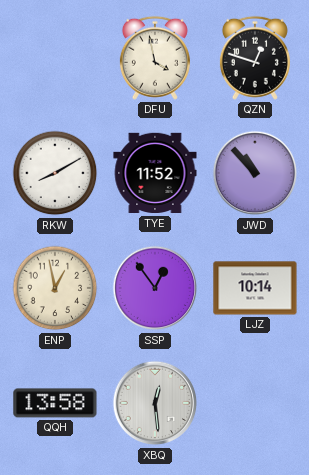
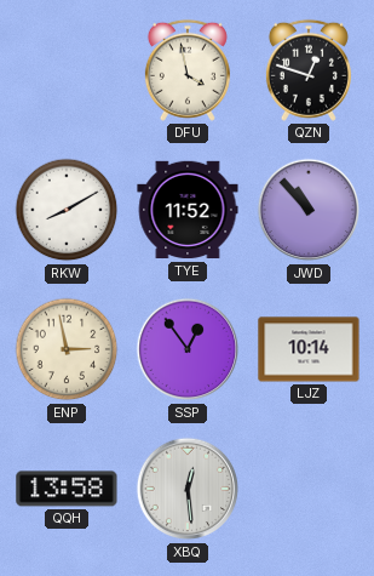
ENP: 12:58 -> 2:58 (67, 349)
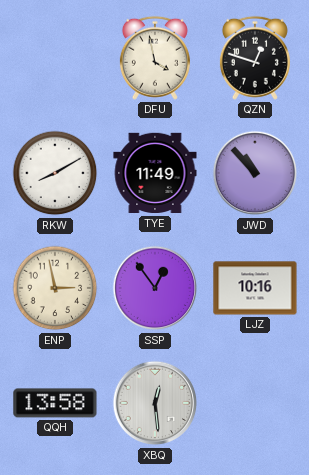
TYE: 11:52 -> 11:49 (155, 173)
LJZ: 10:14 -> 10:16 (255, 288)
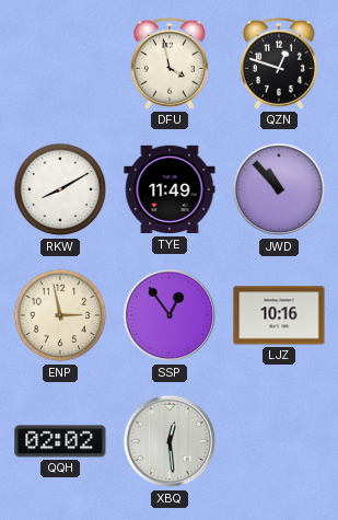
QQH: 13:58 -> 02:02 (60, 441)
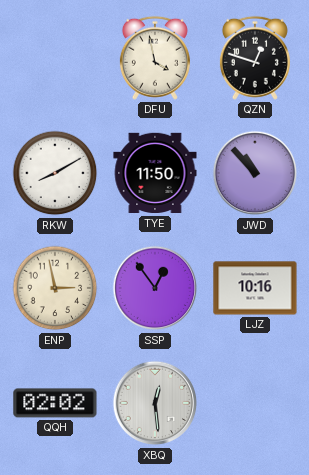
TYE: 11:49 -> 11:50 (155, 173)
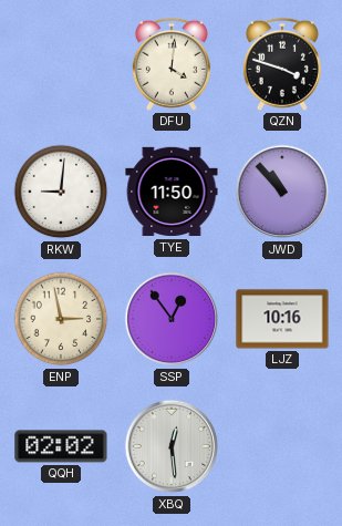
DFU: 3:58 -> 4:01 (172, 64)
QZN: 12:48 -> 3:48 (282, 64)
RKW: 8:10 -> 9:01 (61, 192)
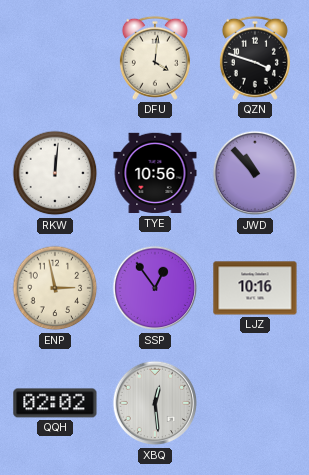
RKW: 9:01 -> 12:01 (55, 173)
TYE: 11:50 -> 10:56 (155, 173)
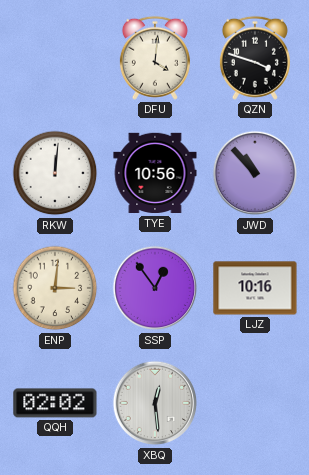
ENP: 2:58 -> 3:01 (55, 288)
